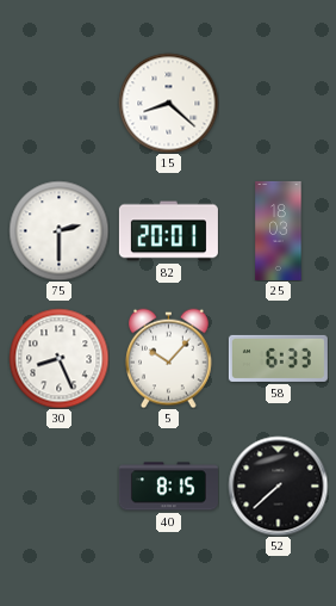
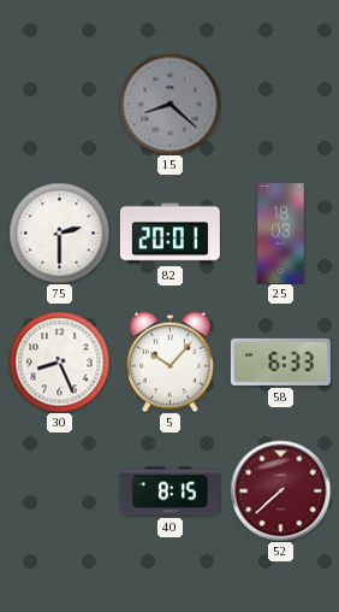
15 dial: white -> grey (169, 104)
52 dial: black -> burgundy (280, 490)
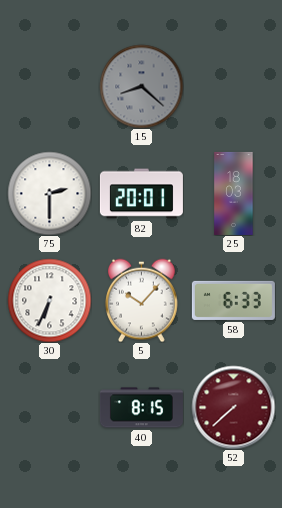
30: 8:26 -> 6:34 (49, 300)
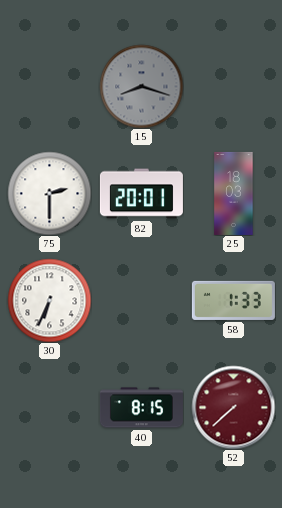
15: 8:22 -> 8:18 (141, 86)
5: 10:07 -> none (142, 300)
58: 6:33 -> 1:33 (233, 300)
